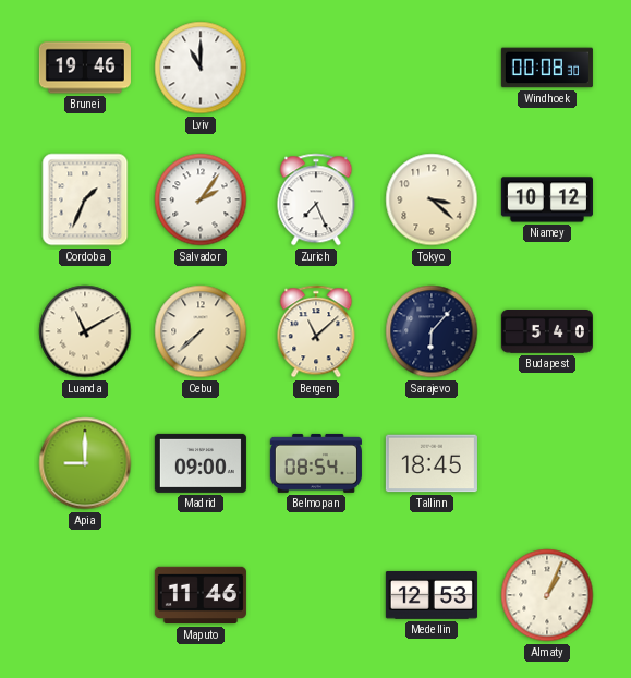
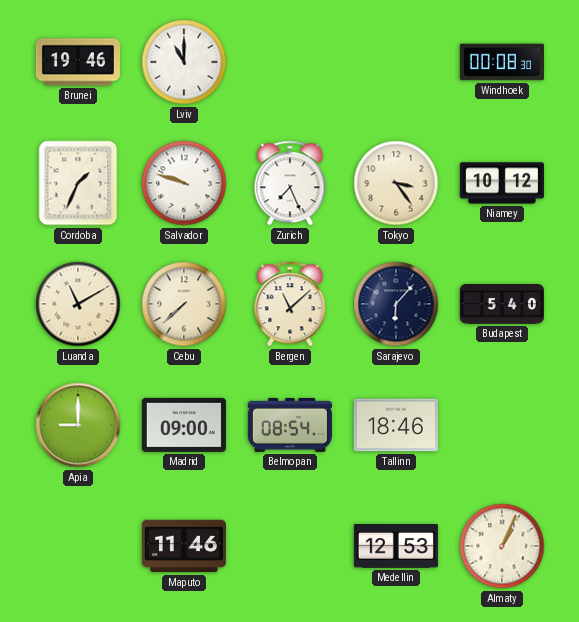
Salvador: 2:06 -> 9:48 (184, 183)
Tokyo: 3:22 -> 3:24 (396, 183)
Tallinn: 18:45 -> 18:46 (396, 425)
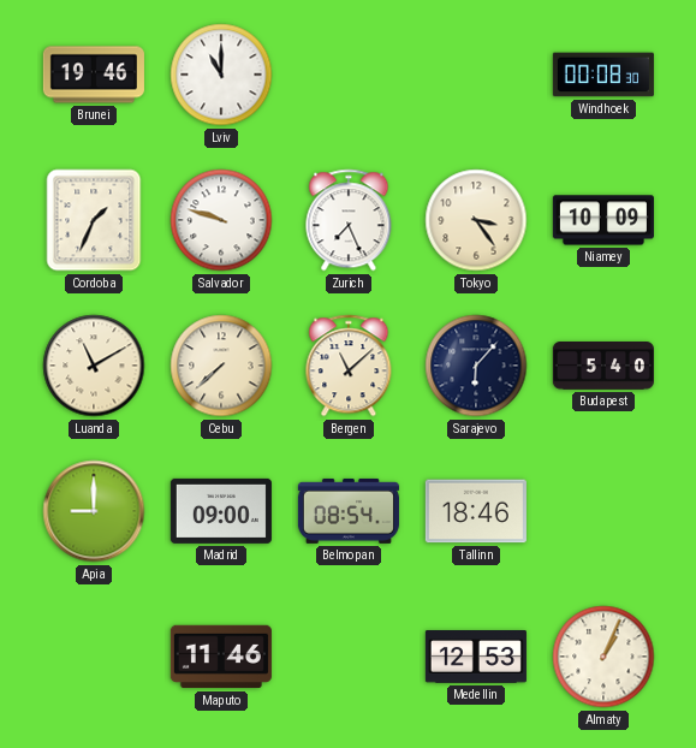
Niamey: 10:12 -> 10:09 (603, 220)
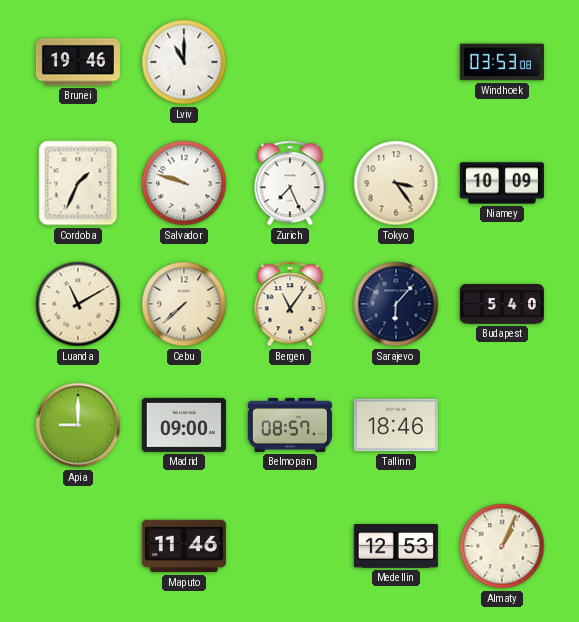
Windhoek: 00:08 -> 03:53 (502, 62)
Bergen: 11:08 -> 11:06 (290, 304)
Belmopan: 08:54 -> 08:57 (290, 425)
